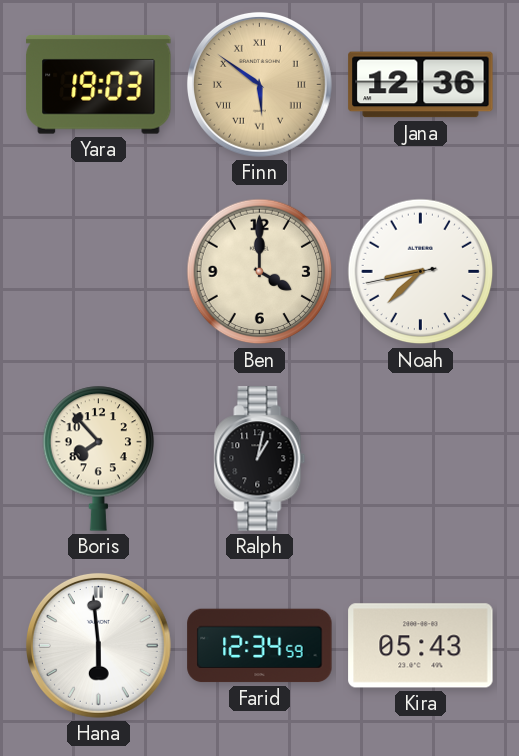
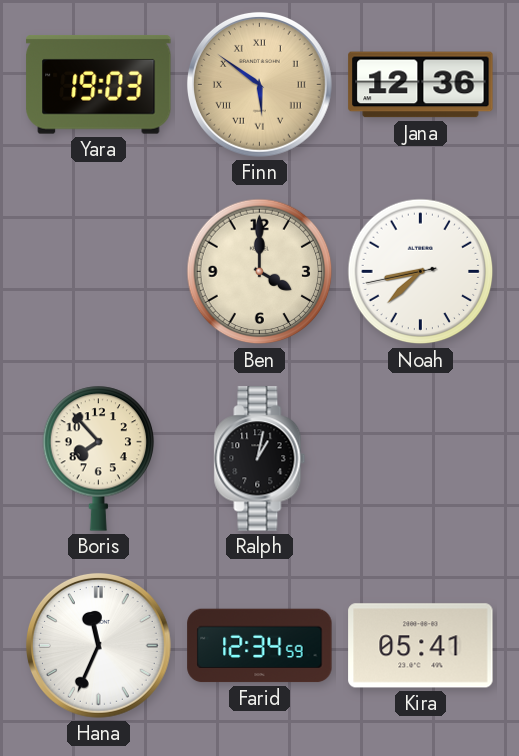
Hana: 5:59 -> 11:34 (98, 645)
Kira: 05:43 -> 05:41 (421, 646)
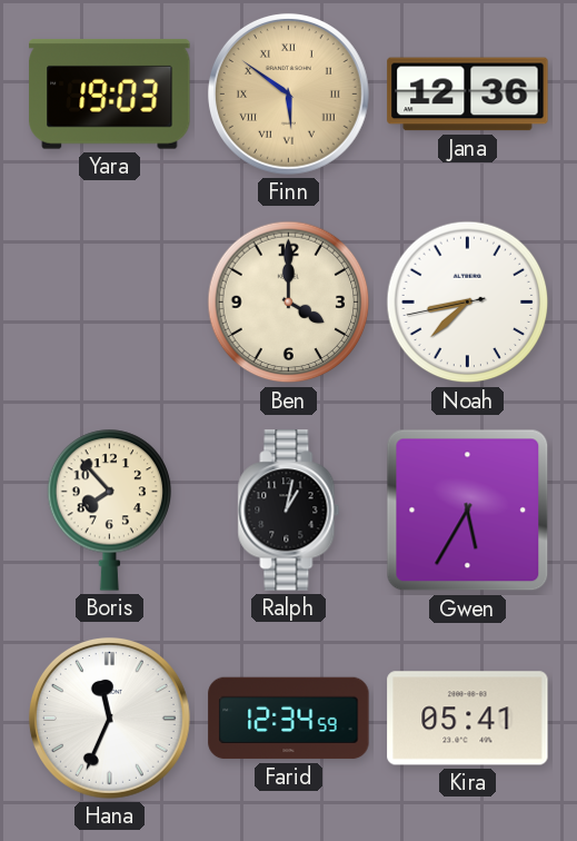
Gwen: none -> 5:35 (468, 511)
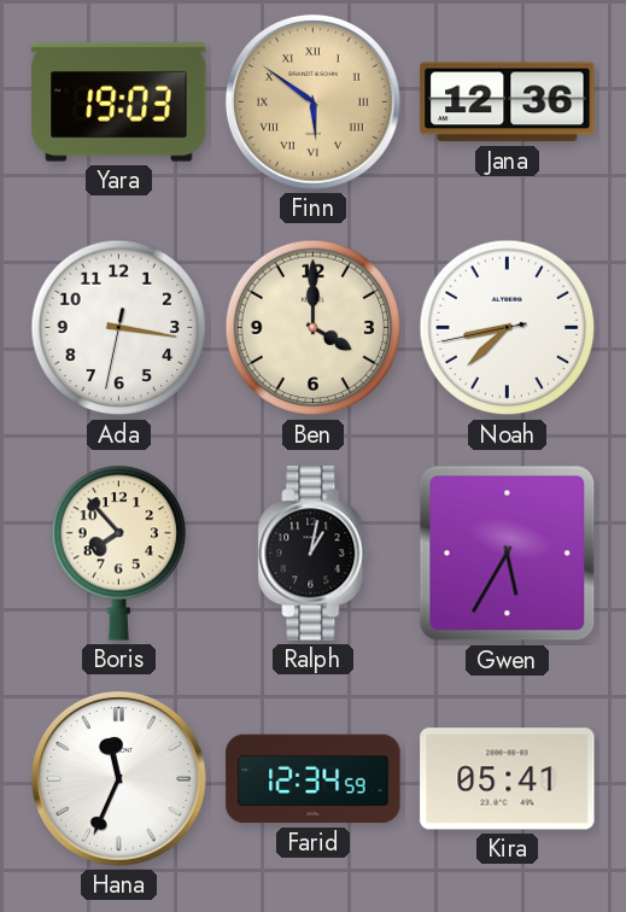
Ada: none -> 3:16 (119, 328)
